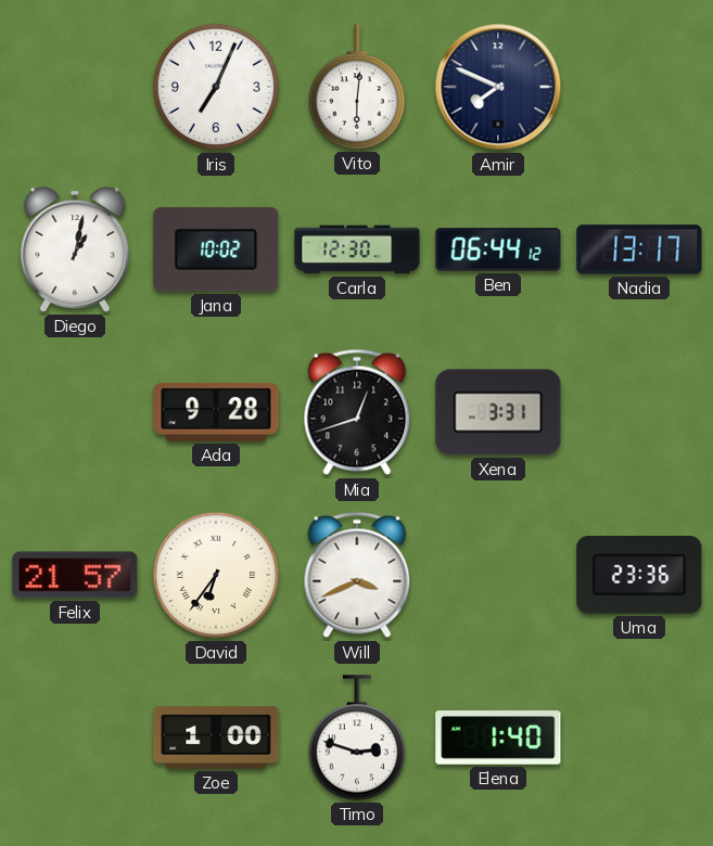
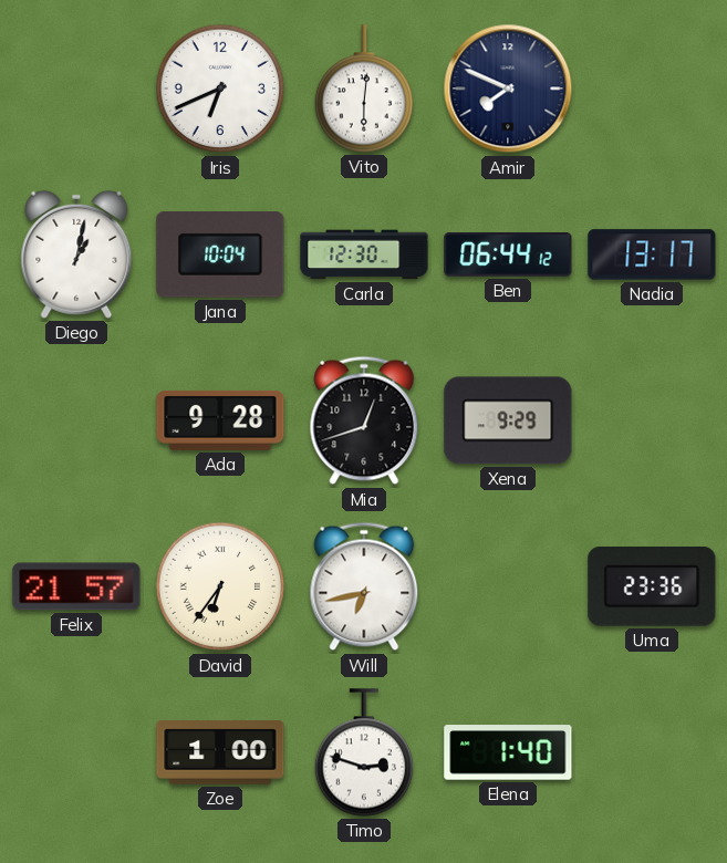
Iris: 7:04 -> 6:41 (220, 89)
Jana: 10:02 -> 10:04 (220, 254)
Xena: 3:31 -> 9:29 (508, 420)
Will: 3:41 -> 6:43 (364, 586)
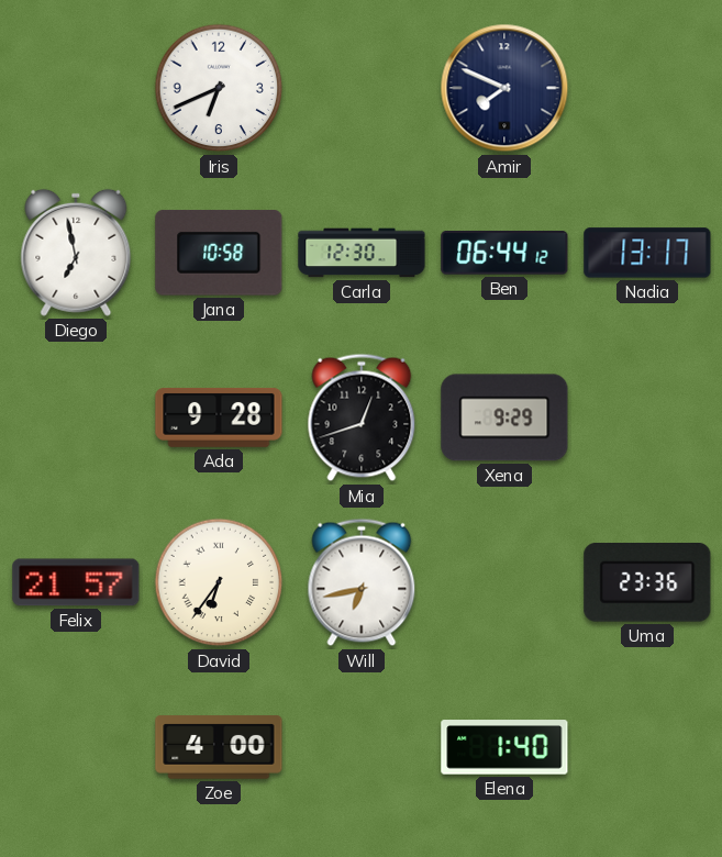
Vito: 6:01 -> none (364, 89)
Diego: 1:02 -> 6:58 (76, 253)
Jana: 10:04 -> 10:58 (219, 253)
Zoe: 1:00 -> 4:00 (219, 747)
Timo: 2:48 -> none (364, 752)
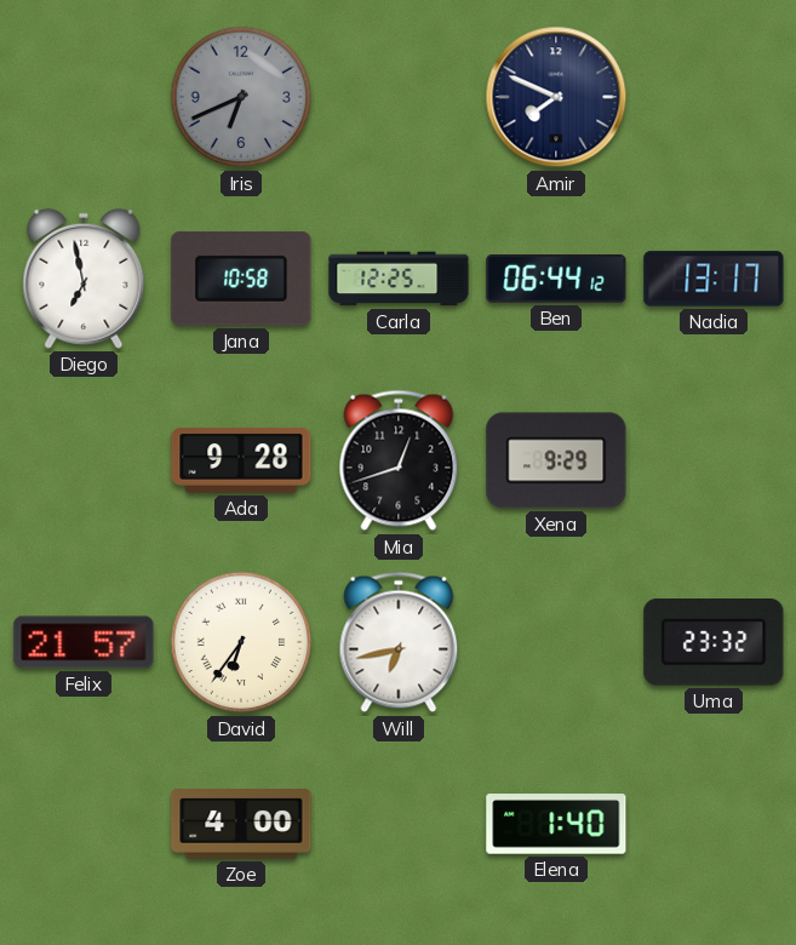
Iris dial: white -> grey (241, 97)
Carla: 12:30 -> 12:25 (399, 279)
Uma: 23:36 -> 23:32 (714, 643)
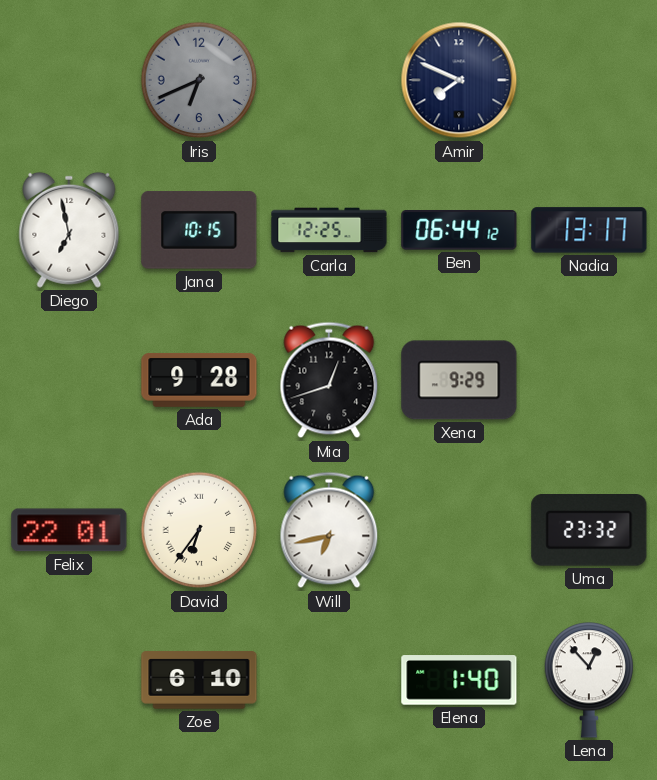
Jana: 10:58 -> 10:15 (199, 230)
Felix: 21:57 -> 22:01 (69, 530)
Zoe: 4:00 -> 6:10 (199, 680)
Lena: none -> 12:53 (589, 680)
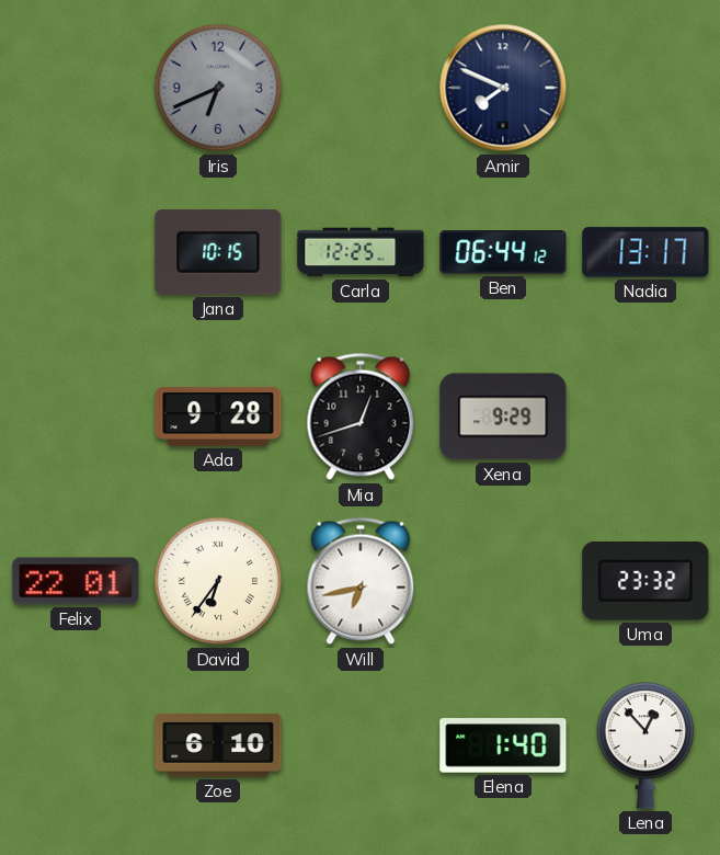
Diego: 6:58 -> none (69, 230)
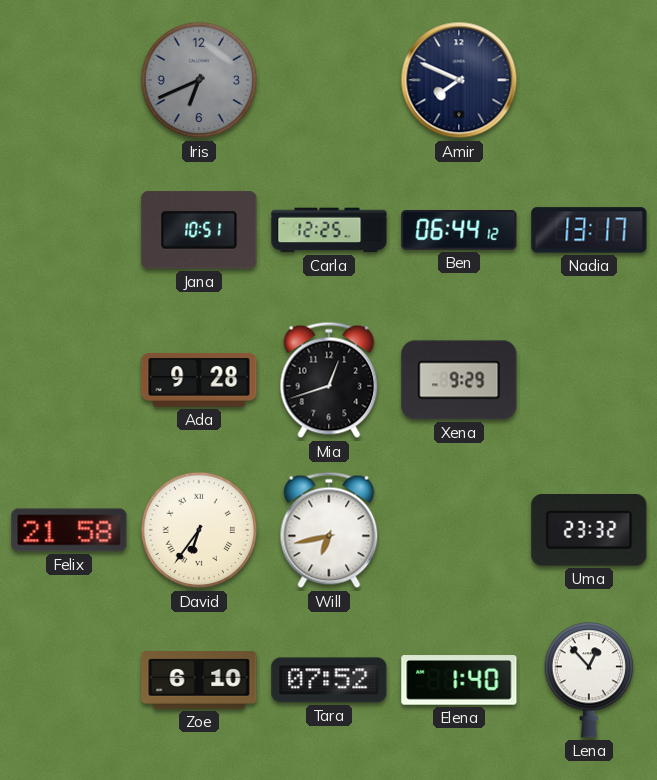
Jana: 10:15 -> 10:51 (199, 230)
Felix: 22:01 -> 21:58 (69, 530)
Tara: none -> 07:52 (329, 680)
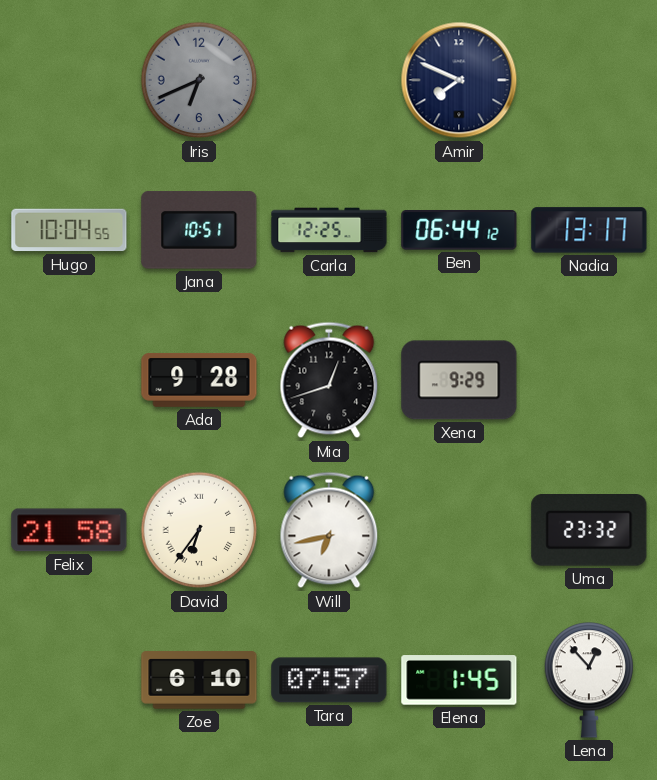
Hugo: none -> 10:04 (69, 230)
Tara: 07:52 -> 07:57 (329, 680)
Elena: 1:40 -> 1:45 (459, 680)
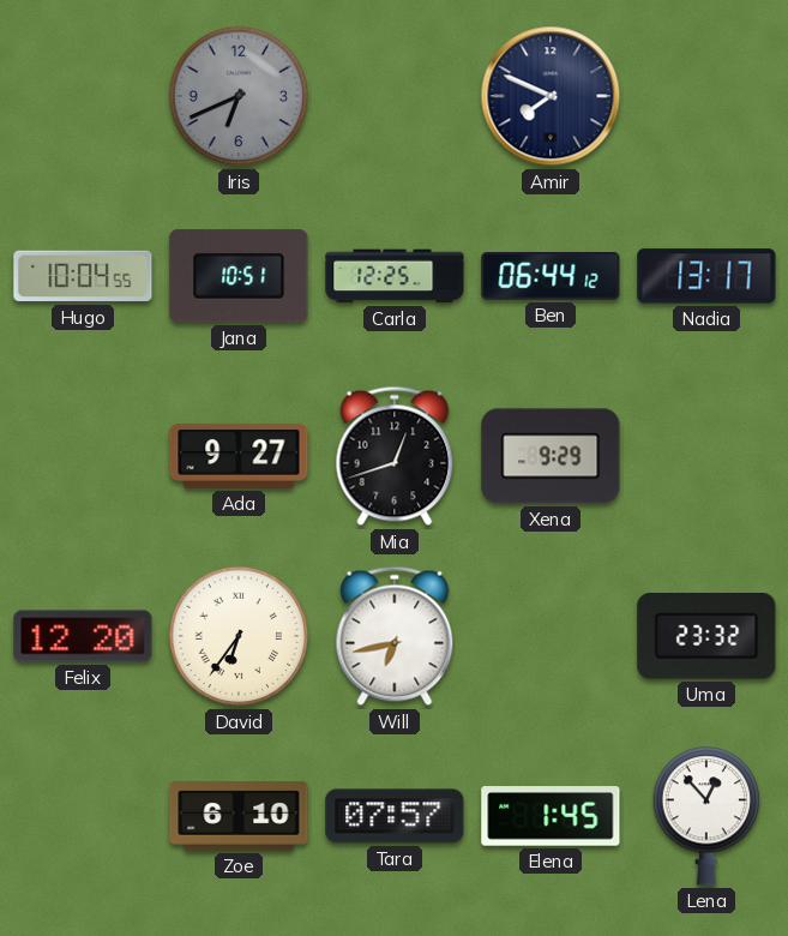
Ada: 9:28 -> 9:27 (239, 456)
Felix: 21:58 -> 12:20 (83, 636)
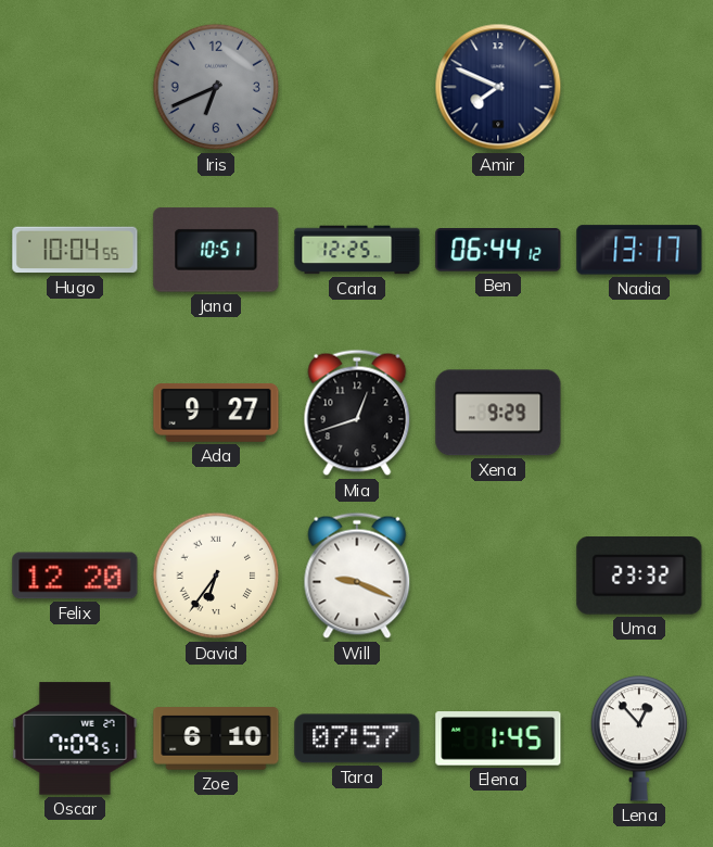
Will: 6:43 -> 9:19 (357, 576)
Oscar: none -> 7:09 (75, 738)
